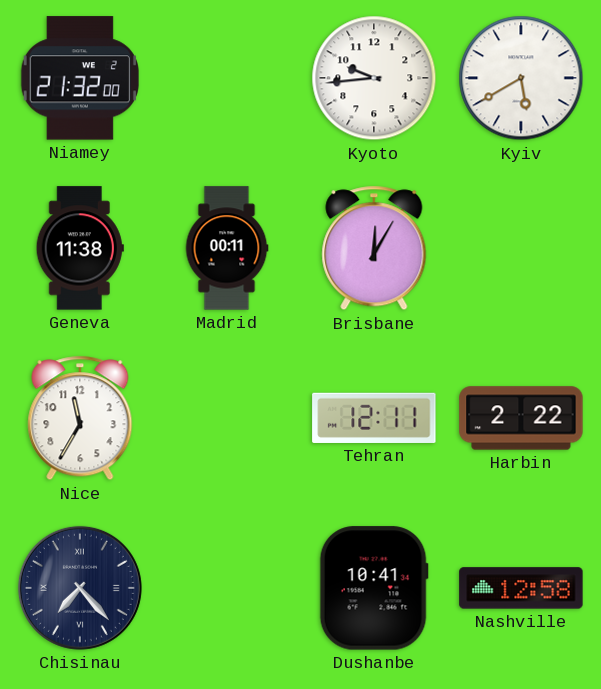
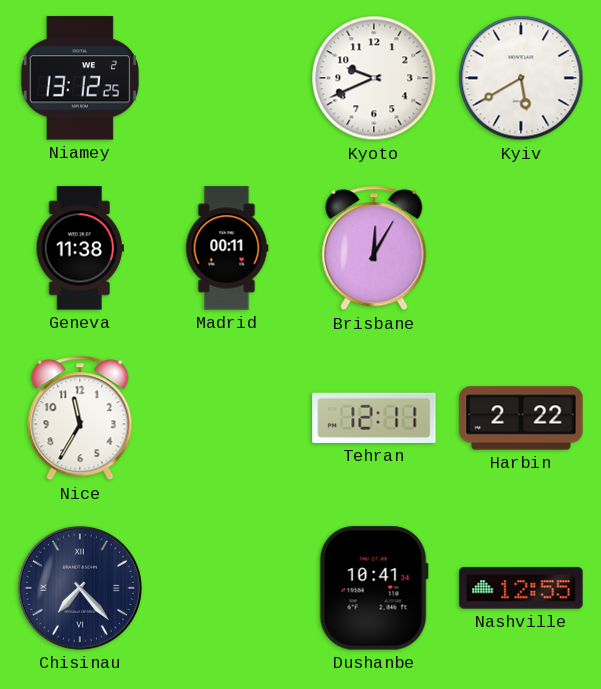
Niamey: 21:32 -> 13:12 (80, 78)
Kyoto: 9:44 -> 9:41 (374, 78)
Nashville: 12:58 -> 12:55 (521, 588)
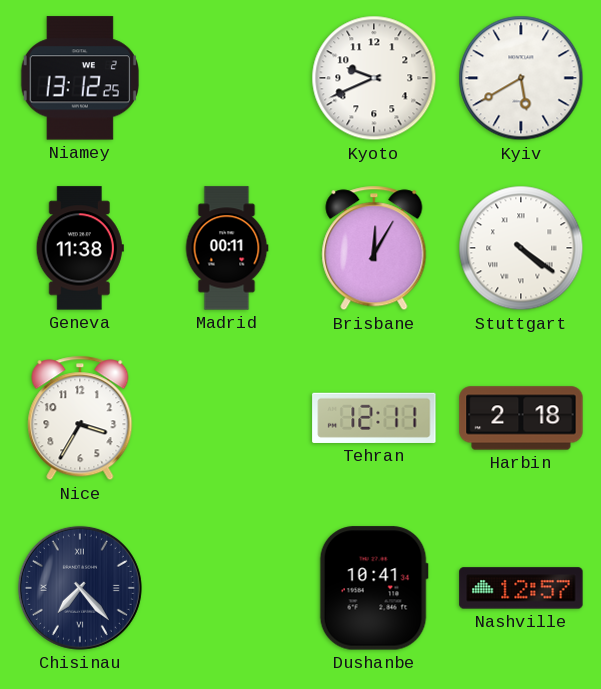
Stuttgart: none -> 4:21 (521, 248)
Nice: 11:35 -> 3:35 (80, 418)
Harbin: 2:22 -> 2:18 (521, 418)
Nashville: 12:55 -> 12:57 (521, 588)
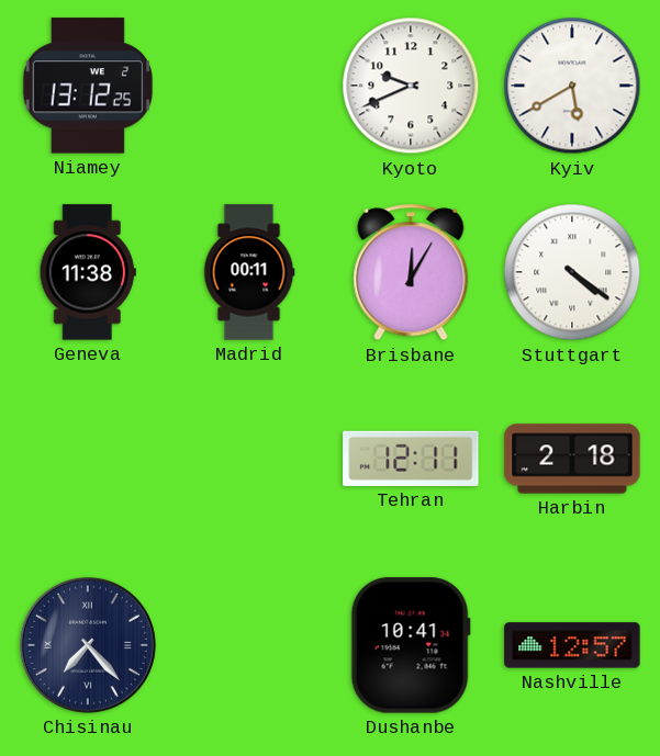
Nice: 3:35 -> none (80, 418)
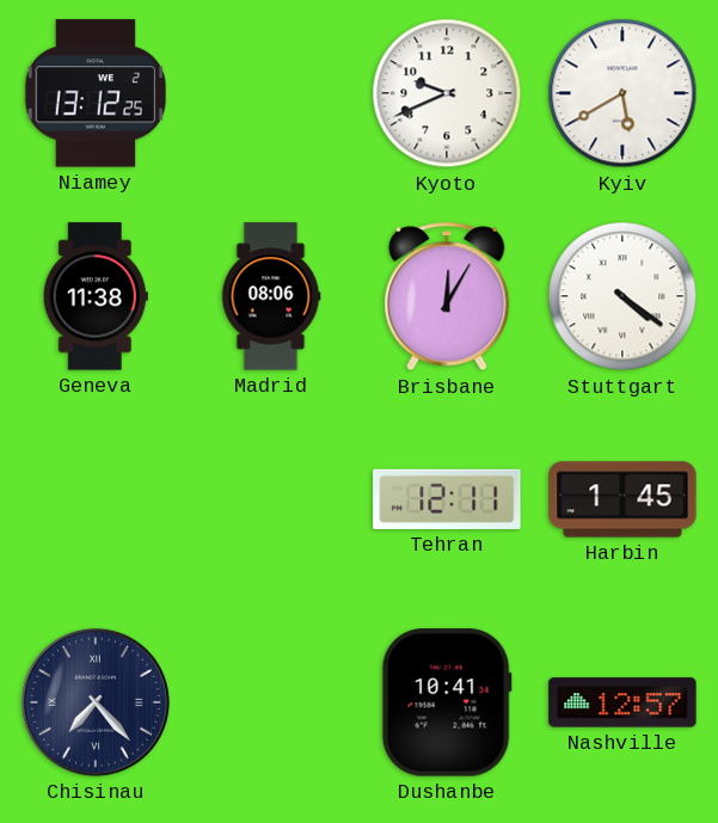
Madrid: 00:11 -> 08:06 (271, 296)
Harbin: 2:18 -> 1:45 (622, 499)
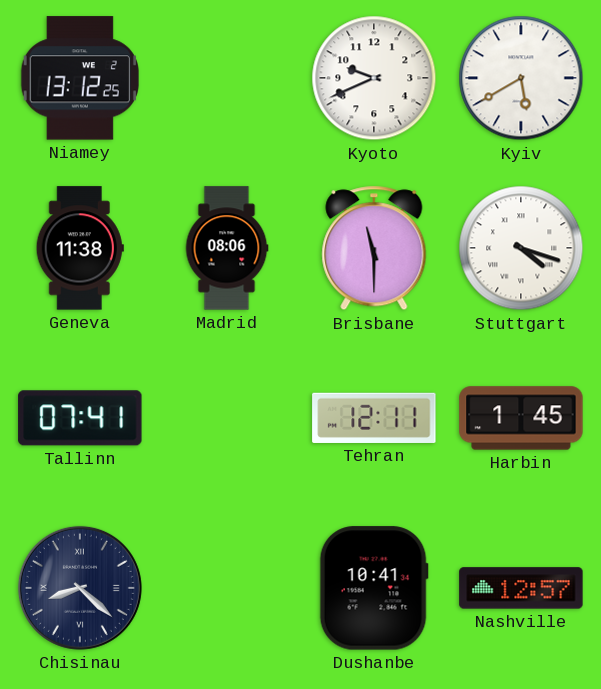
Brisbane: 12:05 -> 11:30 (374, 248)
Stuttgart: 4:21 -> 4:18 (521, 248)
Tallinn: none -> 07:41 (80, 418)
Chisinau: 7:23 -> 8:22 (80, 588)
